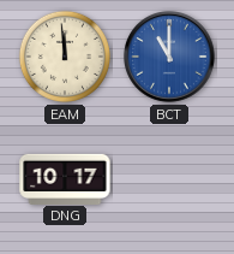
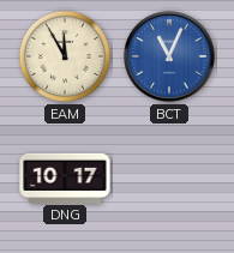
EAM: 11:59 -> 11:55 (65, 56)
BCT: 11:00 -> 11:04 (170, 58)
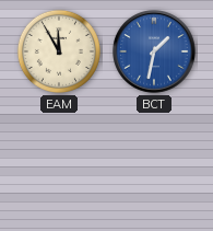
BCT: 11:04 -> 1:32 (155, 53)
DNG: 10:17 -> none (65, 177)
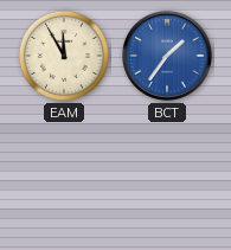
BCT: 1:32 -> 1:36 (168, 57)
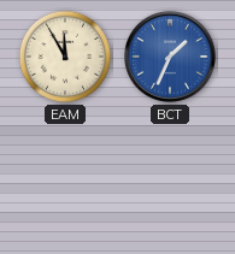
BCT: 1:36 -> 1:34 (171, 58)
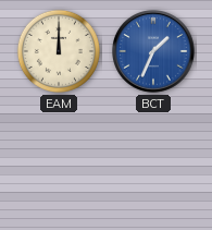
EAM: 11:55 -> 12:00 (59, 51)
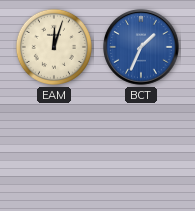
EAM: 12:00 -> 12:03 (54, 47)
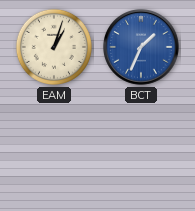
EAM: 12:03 -> 1:03 (54, 47)
